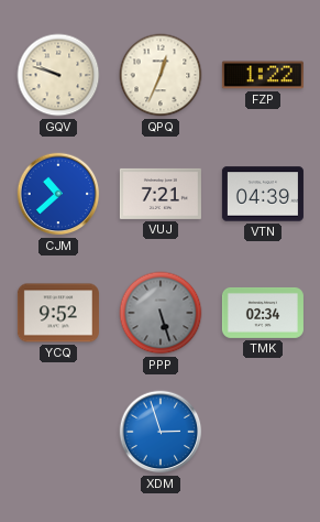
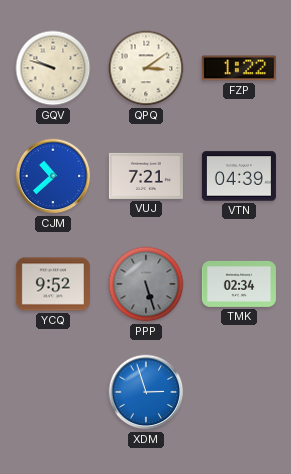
QPQ: 12:34 -> 3:09 (146, 68)
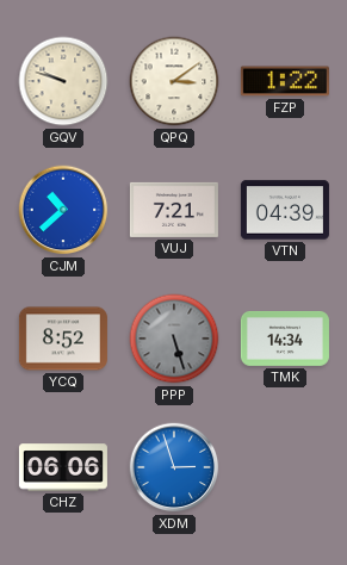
YCQ: 9:52 -> 8:52 (63, 339)
TMK: 02:34 -> 14:34 (285, 339)
CHZ: none -> 06:06 (63, 467)
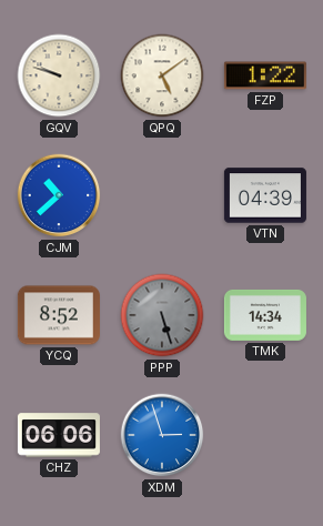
QPQ: 3:09 -> 5:09 (162, 75)
VUJ: 7:21 -> none (174, 210)
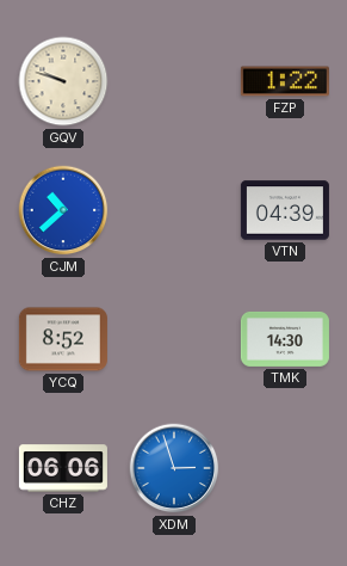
QPQ: 5:09 -> none (162, 75)
PPP: 5:27 -> none (162, 315)
TMK: 14:34 -> 14:30 (285, 339)
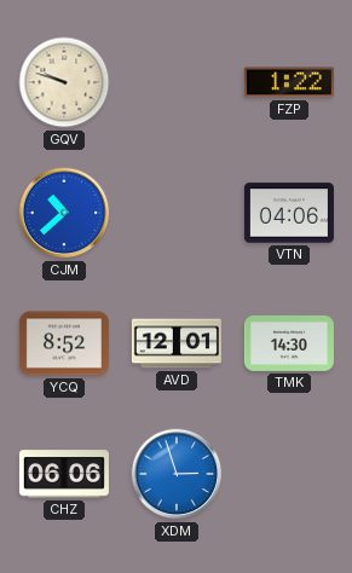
VTN: 04:39 -> 04:06 (289, 213)
AVD: none -> 12:01 (177, 343)
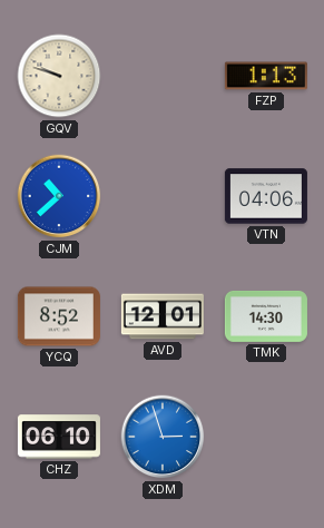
FZP: 1:22 -> 1:13 (266, 76)
CHZ: 06:06 -> 06:10 (59, 437)
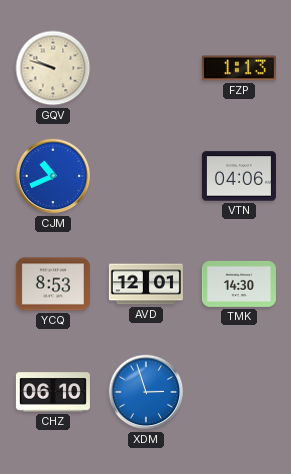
CJM: 10:38 -> 10:41 (53, 176)
YCQ: 8:52 -> 8:53 (53, 284)
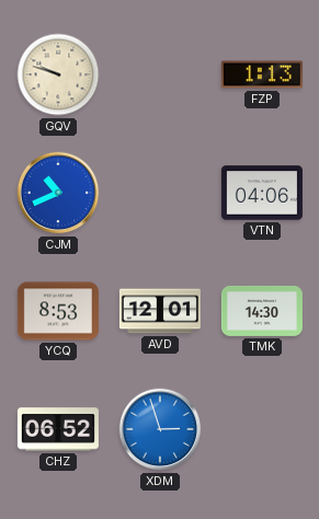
CHZ: 06:10 -> 06:52 (58, 429)
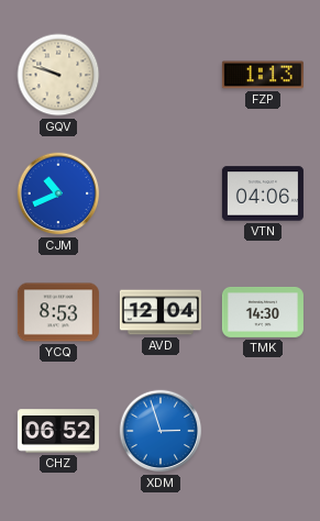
AVD: 12:01 -> 12:04 (161, 312)
